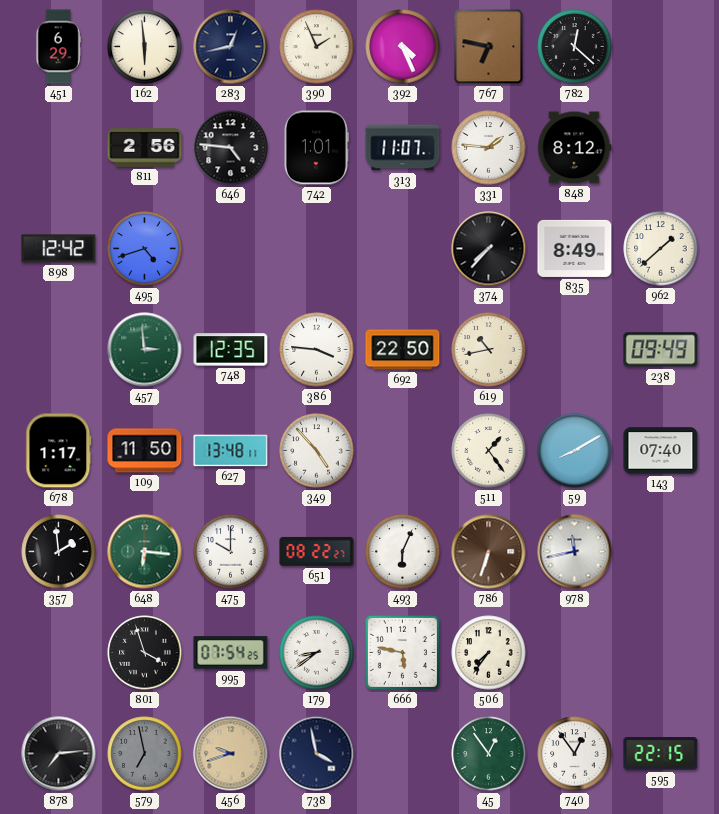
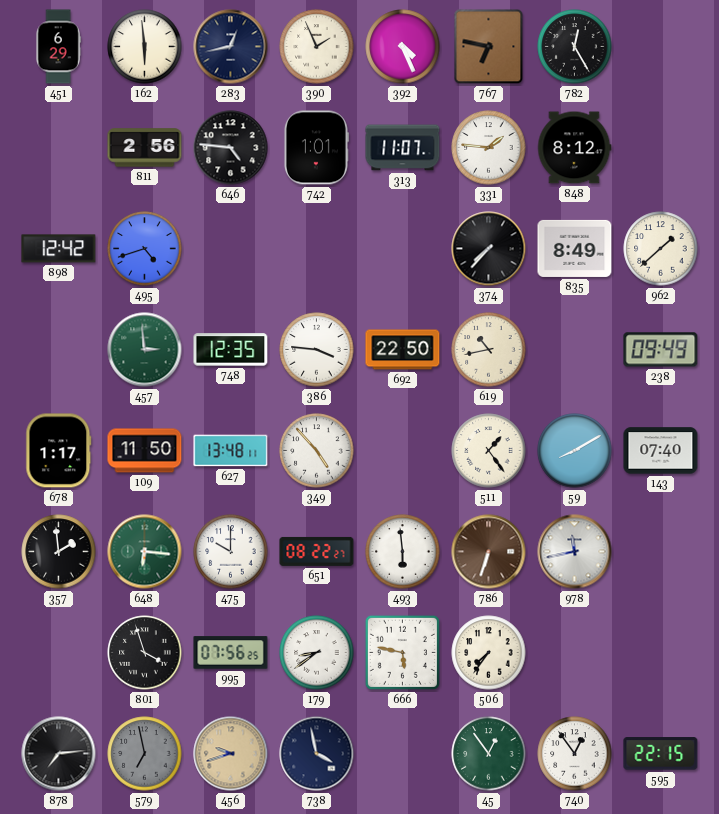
782: 12:22 -> 12:25 (575, 47)
493: 6:04 -> 5:59 (403, 552)
995: 07:54 -> 07:56 (231, 653)
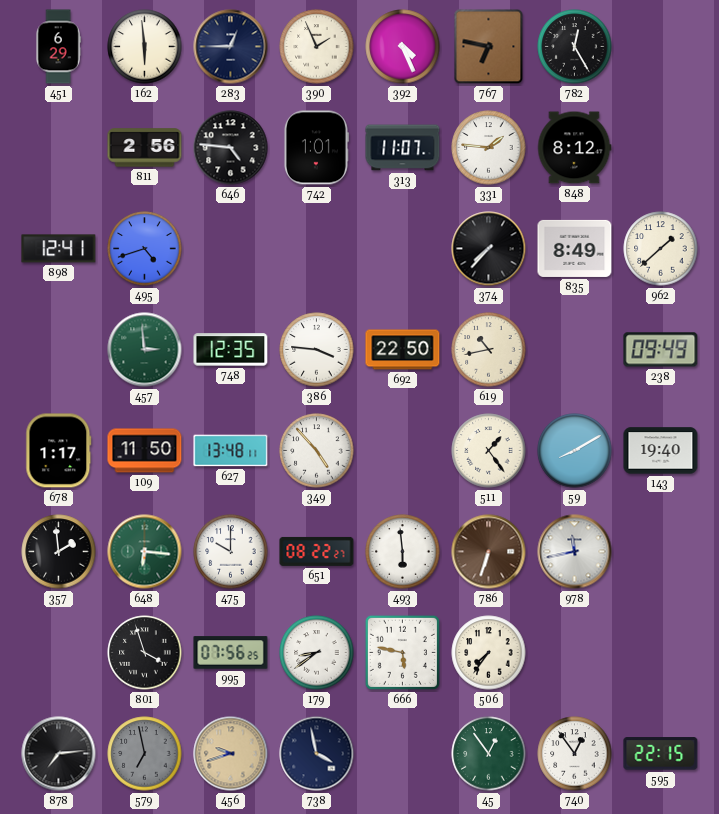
283: 12:43 -> 12:45 (231, 47)
898: 12:42 -> 12:41 (59, 249)
143: 07:40 -> 19:40 (661, 451)
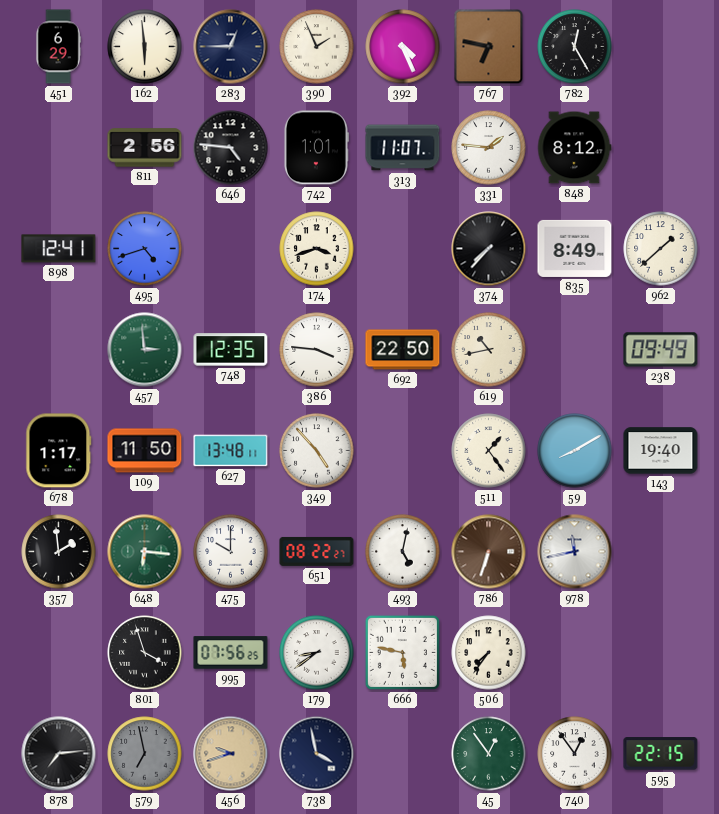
174: none -> 3:42 (317, 249)
493: 5:59 -> 5:02 (403, 552)
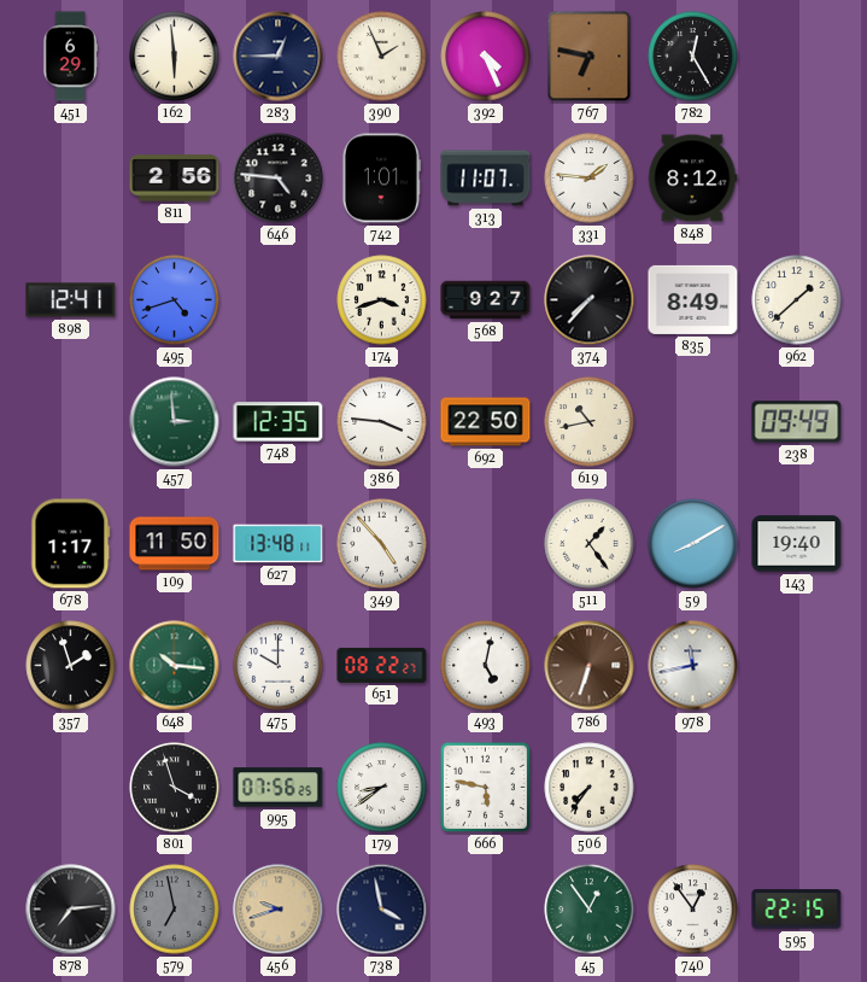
568: none -> 9:27 (486, 300)
357: 1:59 -> 1:57 (71, 666)
648: 6:16 -> 10:16 (175, 666)
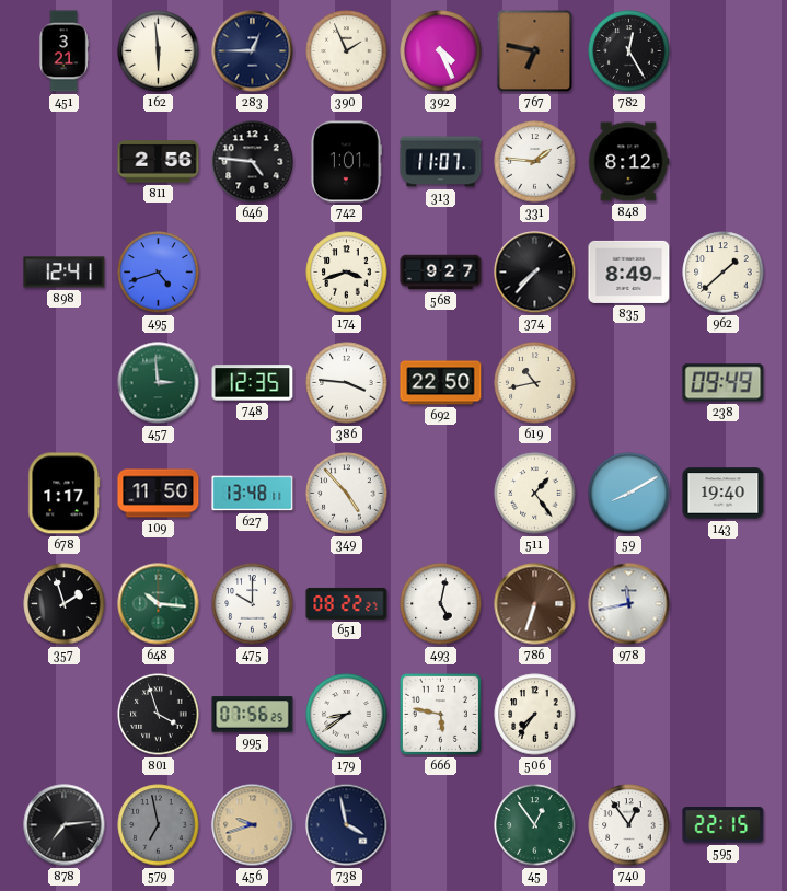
451: 6:29 -> 3:21 (63, 51)
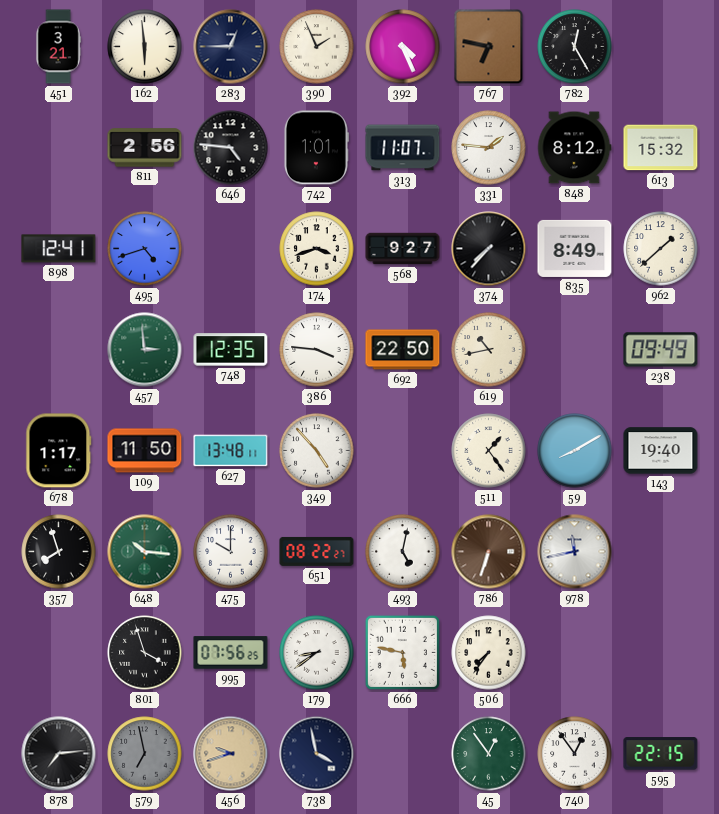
613: none -> 15:32 (661, 148)
357: 1:57 -> 7:57 (59, 552)
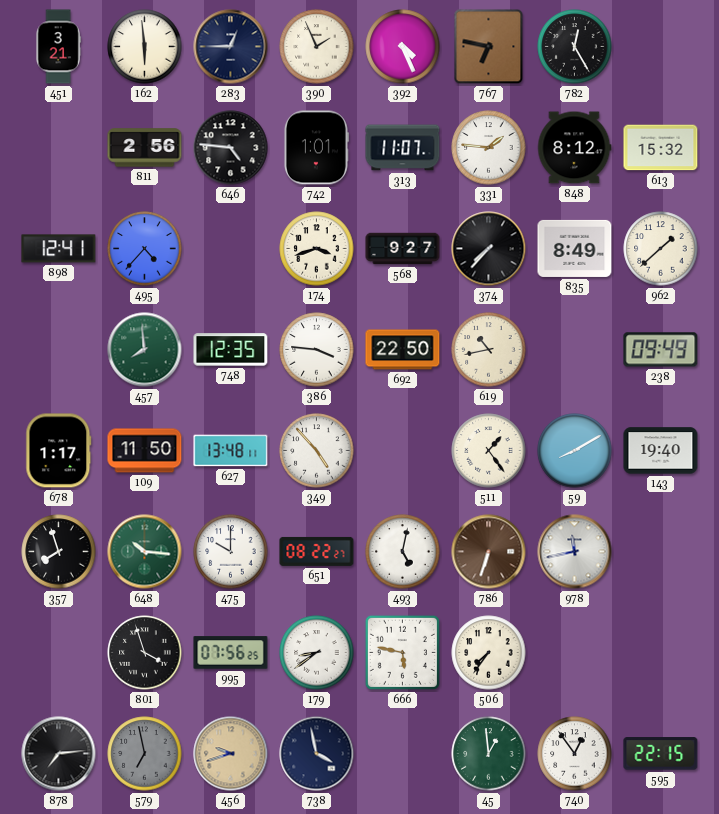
495: 4:42 -> 4:37 (145, 249)
457: 2:59 -> 7:59 (145, 350)
45: 12:54 -> 12:59 (489, 754)
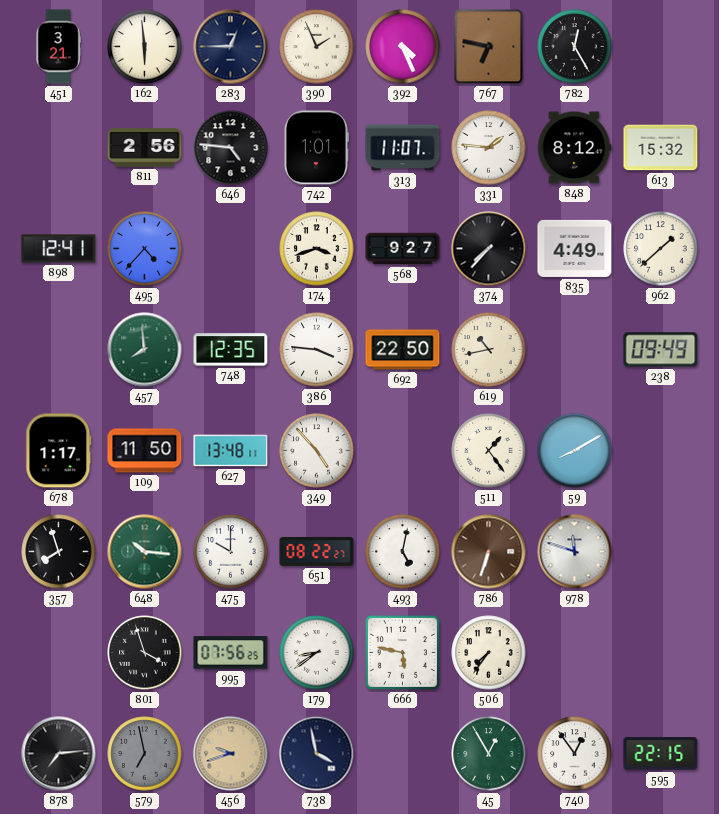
835: 8:49 -> 4:49 (575, 248)
143: 19:40 -> none (661, 451)
978: 11:43 -> 11:48 (575, 552)
45: 12:59 -> 12:55 (489, 754)
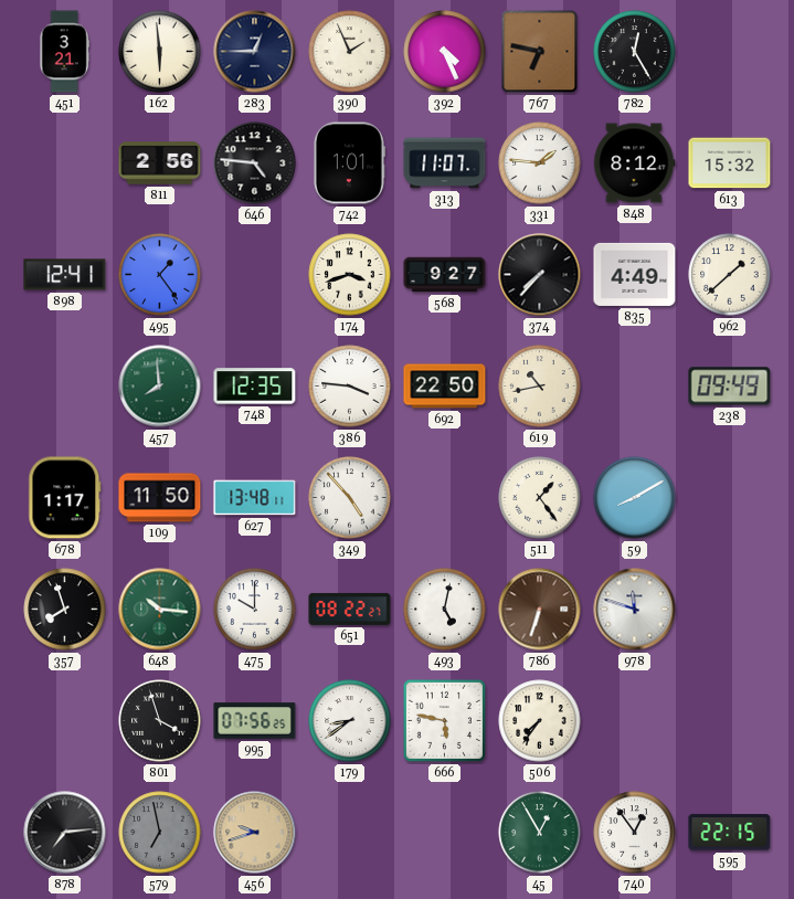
495: 4:37 -> 1:24 (160, 275)
738: 3:58 -> none (317, 754)
